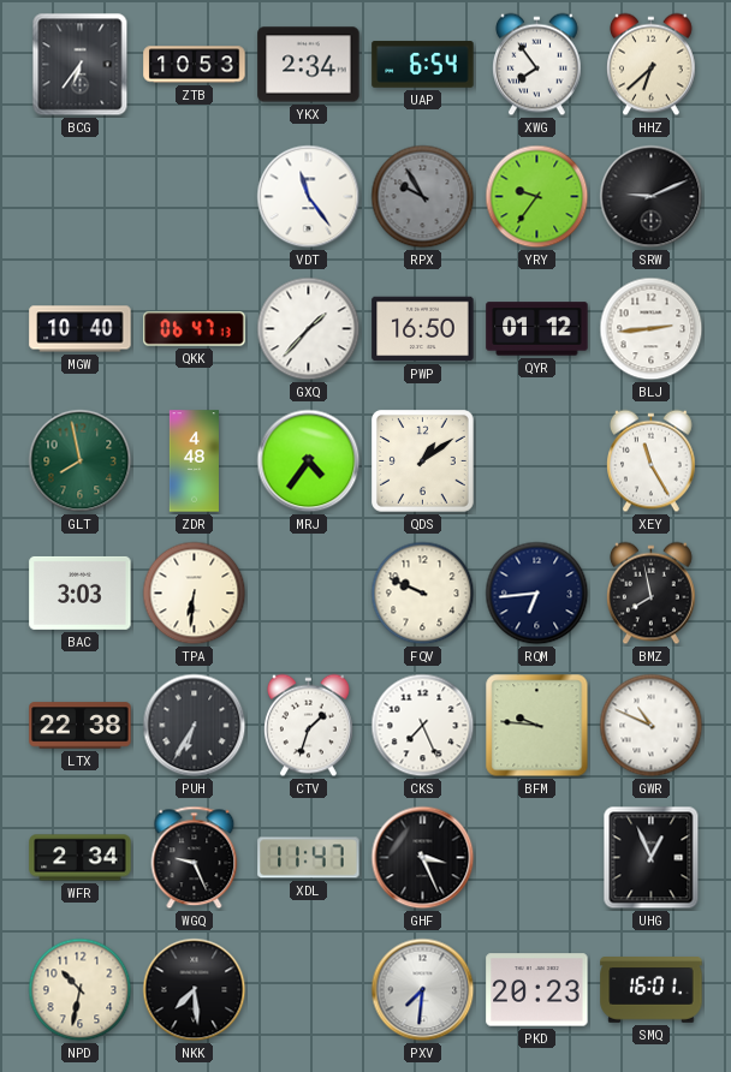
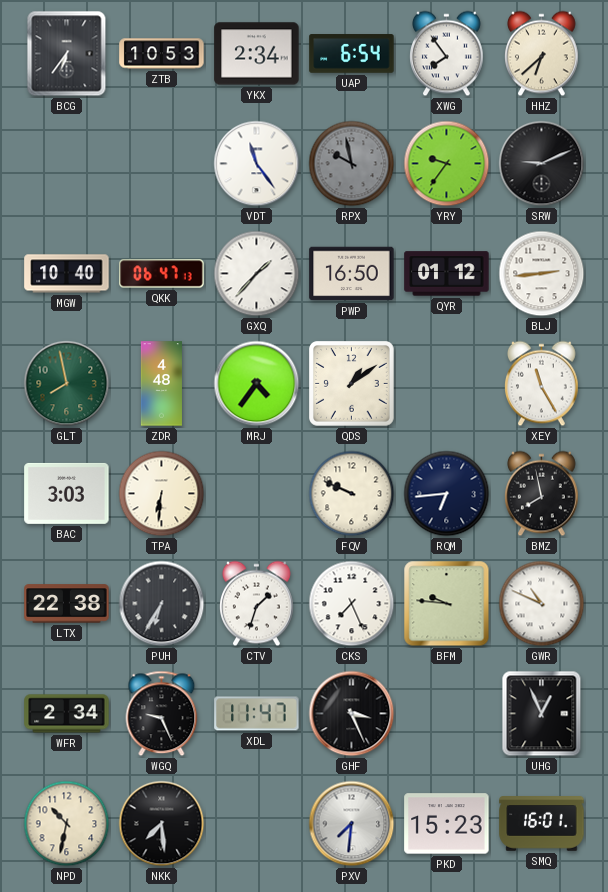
RPX: 9:55 -> 9:58 (352, 164)
PKD: 20:23 -> 15:23 (447, 824)
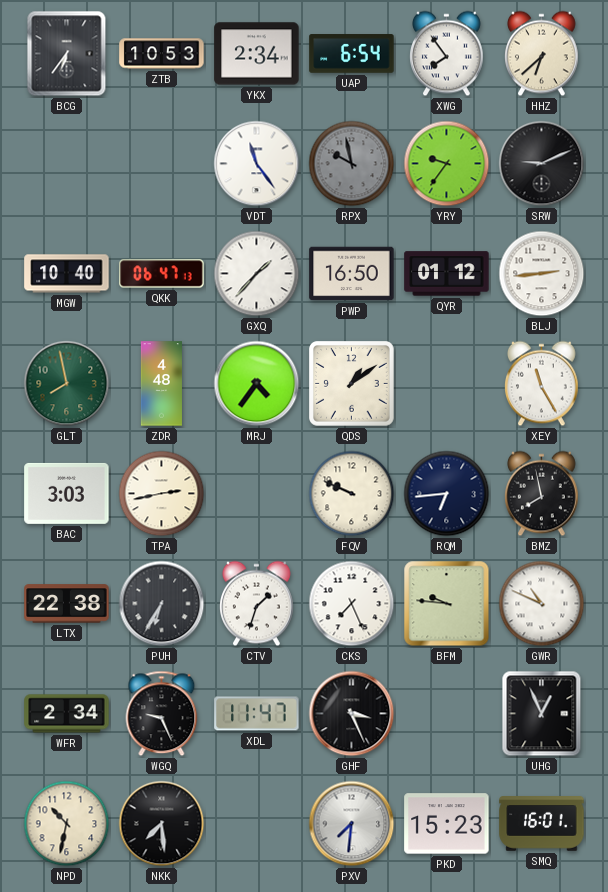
TPA: 6:31 -> 2:43 (162, 494)
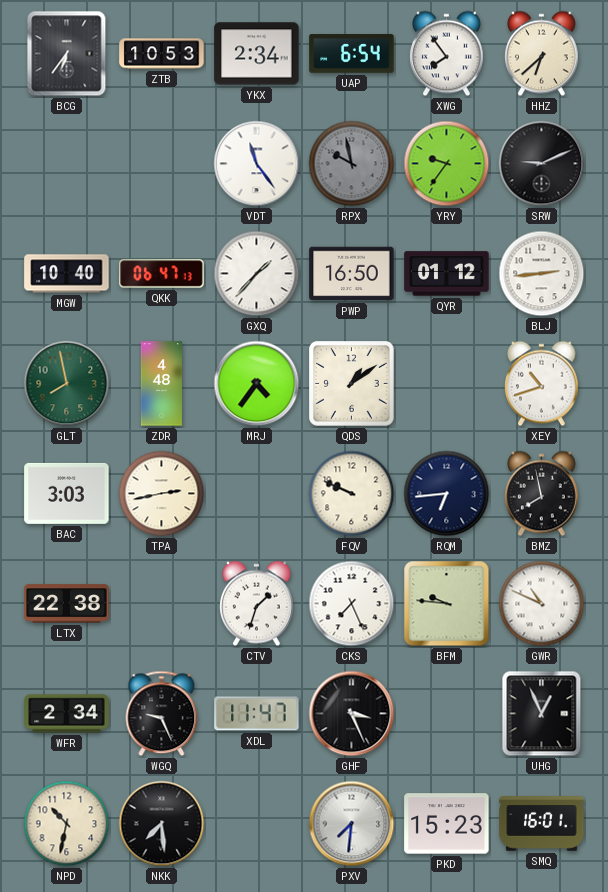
XEY: 11:25 -> 10:42 (542, 384)
PUH: 6:35 -> none (162, 604)
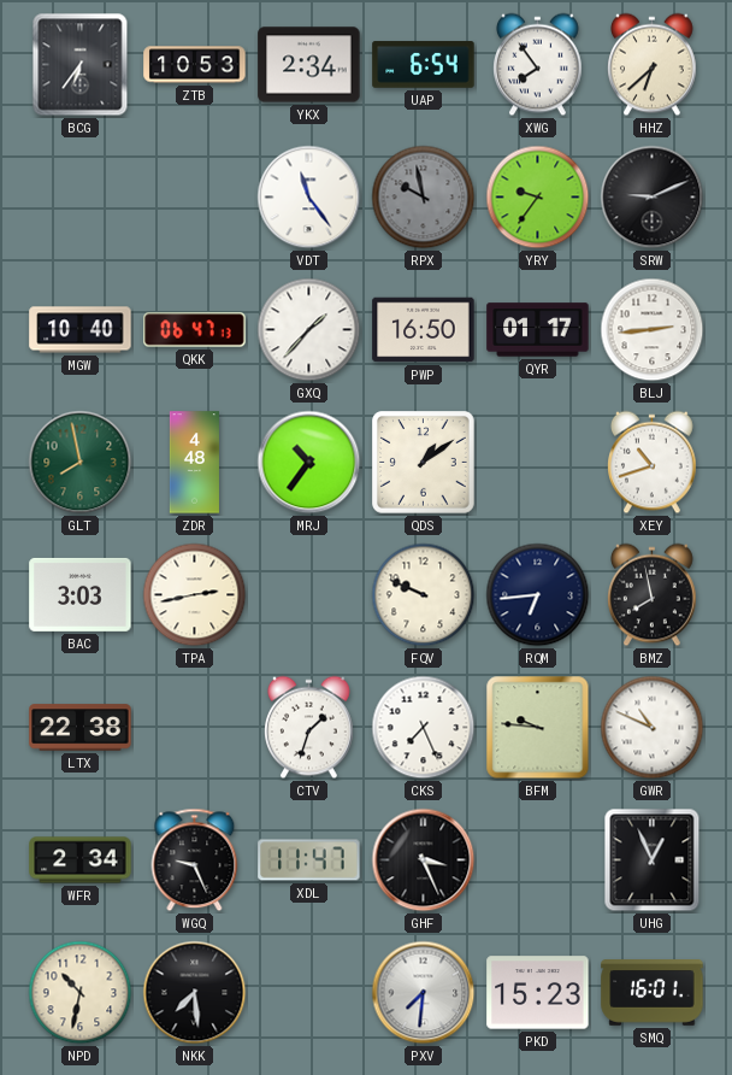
QYR: 01:12 -> 01:17 (538, 330)
MRJ: 4:36 -> 10:36 (309, 463)
